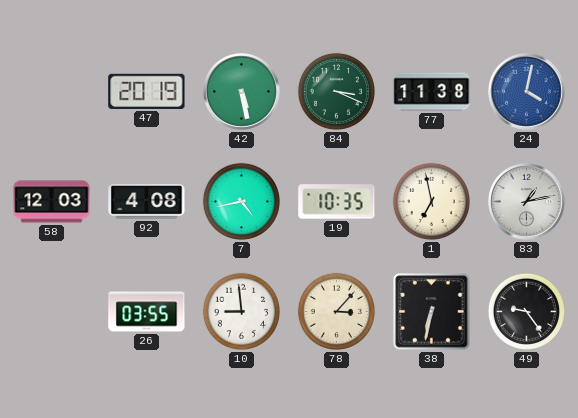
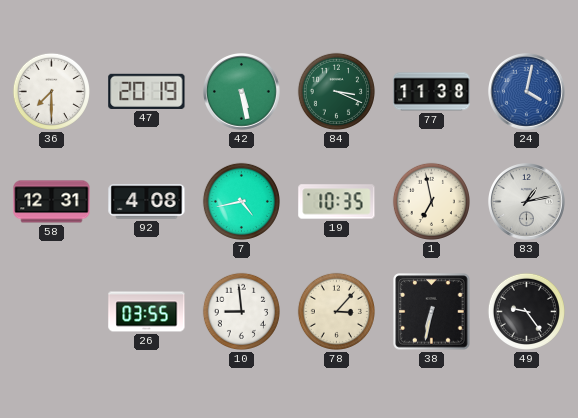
36: none -> 7:30 (51, 91)
58: 12:03 -> 12:31 (52, 202)
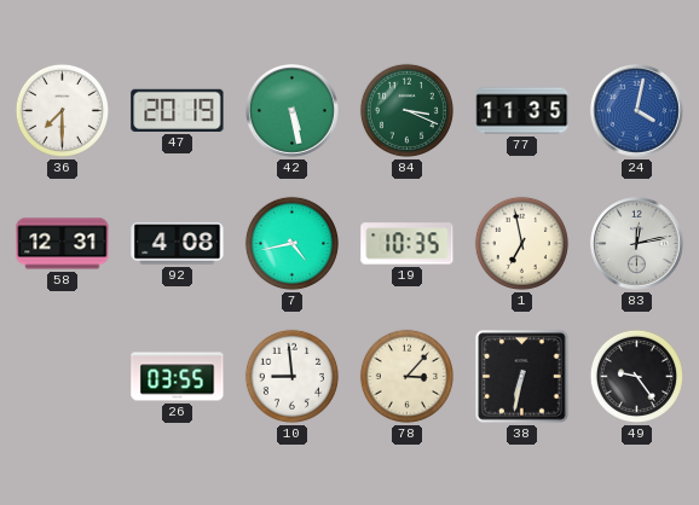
77: 11:38 -> 11:35 (522, 111)
83: 1:13 -> 12:13 (637, 244)
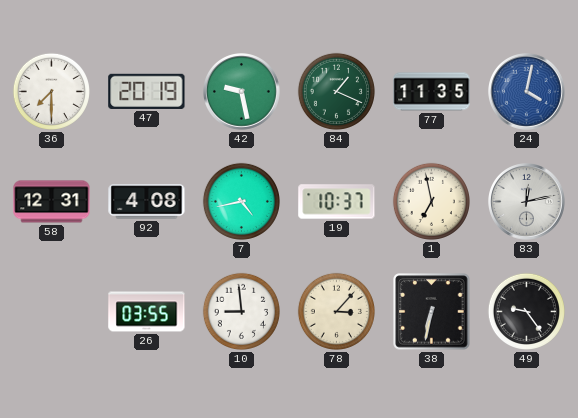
42: 5:28 -> 9:28 (242, 92)
84: 3:19 -> 1:19 (336, 91)
19: 10:35 -> 10:37 (337, 202)
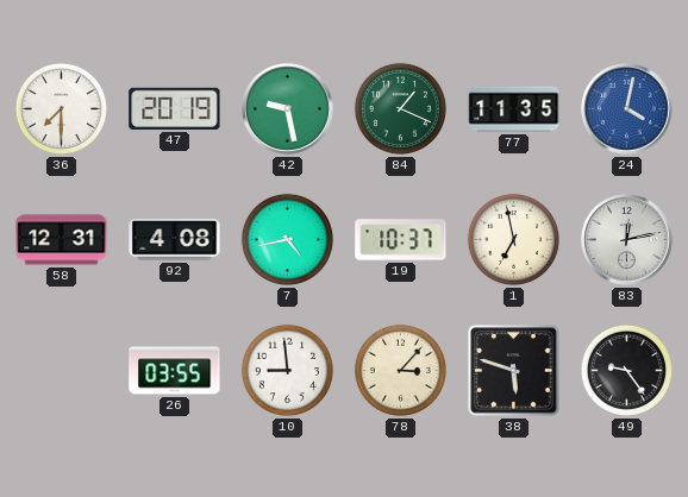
38: 6:32 -> 5:48 (514, 371)
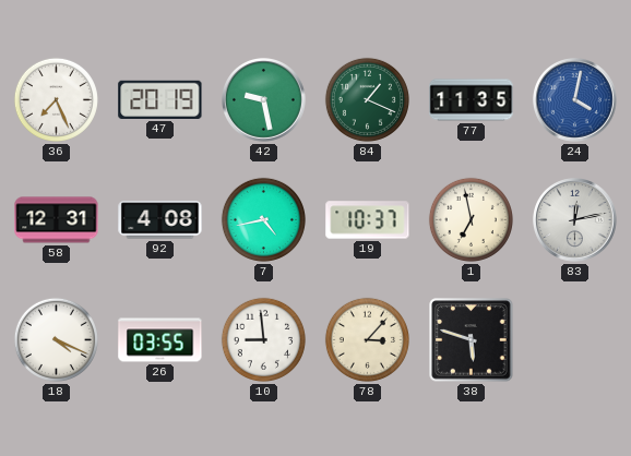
36: 7:30 -> 7:26 (56, 99)
18: none -> 4:19 (56, 339)
49: 9:24 -> none (626, 370)
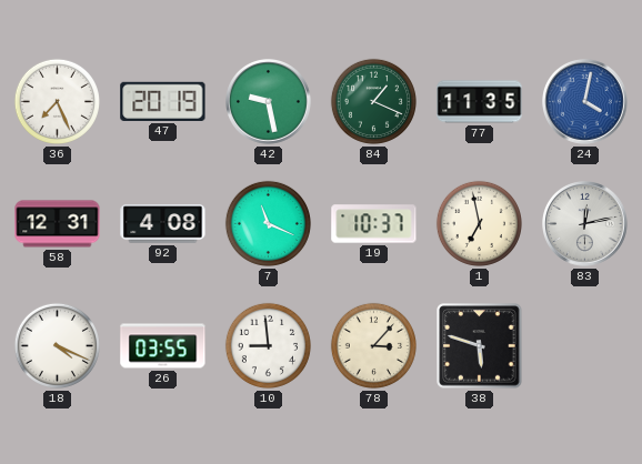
7: 4:43 -> 11:19 (268, 223)
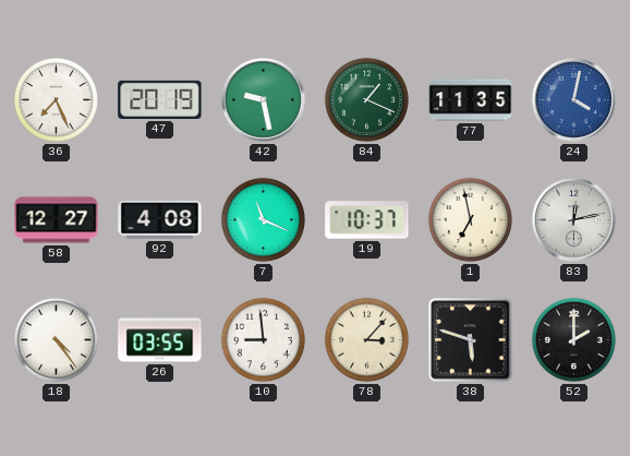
58: 12:31 -> 12:27 (57, 220)
18: 4:19 -> 4:24 (56, 339)
52: none -> 2:00 (573, 339)
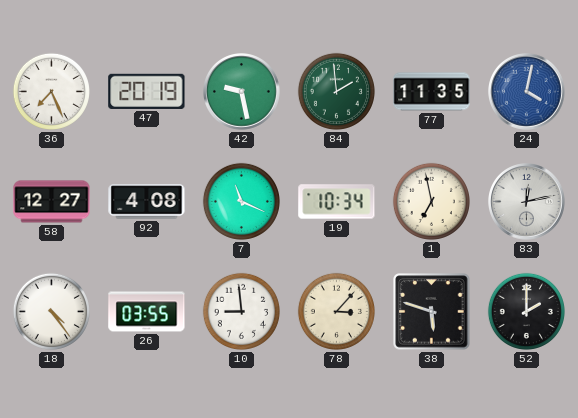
84: 1:19 -> 1:59 (336, 91)
19: 10:37 -> 10:34 (337, 202)
